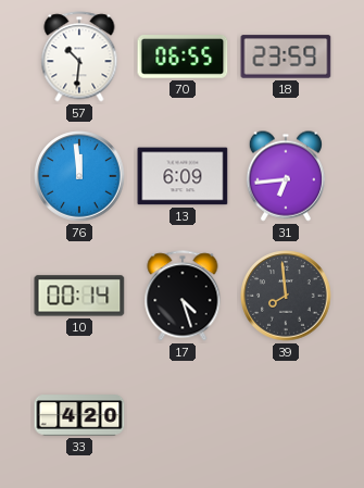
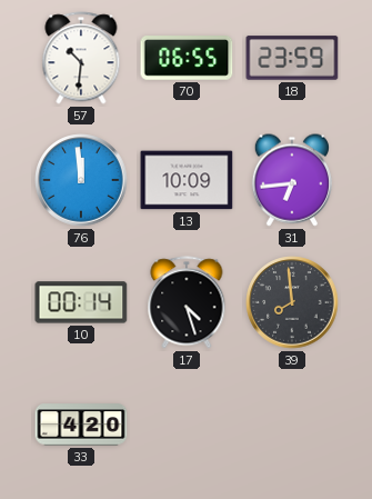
13: 6:09 -> 10:09 (187, 180)
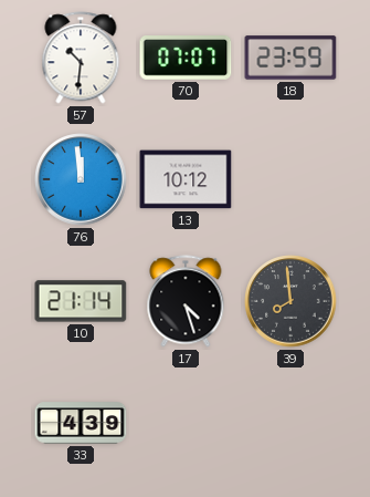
70: 06:55 -> 07:07 (186, 59)
13: 10:09 -> 10:12 (186, 179)
31: 6:44 -> none (291, 180)
10: 00:14 -> 21:14 (81, 301)
33: 4:20 -> 4:39 (81, 423)
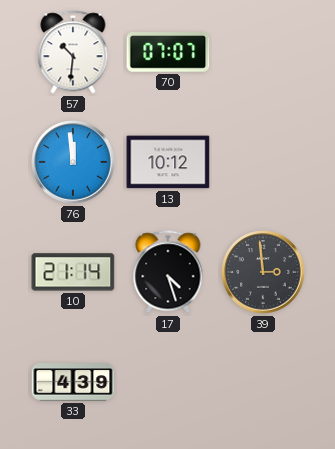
18: 23:59 -> none (290, 58)
39: 7:59 -> 2:59 (263, 272)
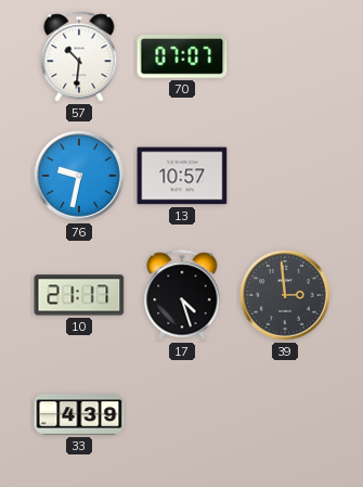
76: 11:59 -> 9:32 (79, 176)
13: 10:12 -> 10:57 (182, 176)
10: 21:14 -> 21:17 (79, 295)
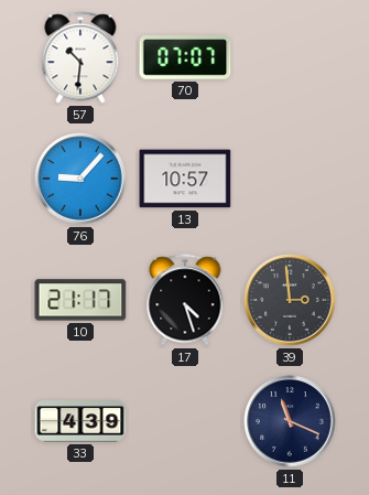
76: 9:32 -> 9:07 (80, 179)
11: none -> 11:19 (290, 421)
